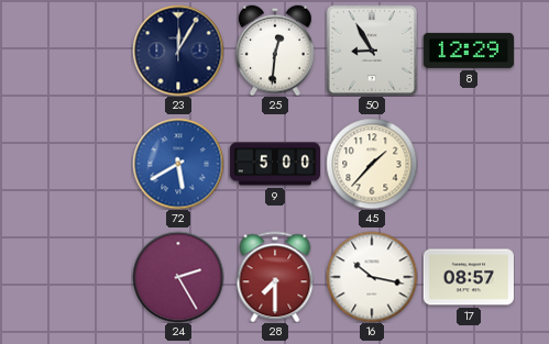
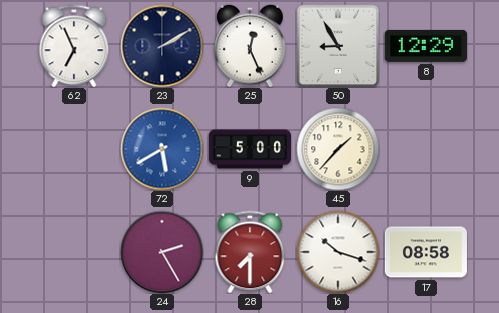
62: none -> 6:56 (74, 46)
23: 12:05 -> 2:10 (162, 46)
25: 12:31 -> 12:26 (250, 46)
16: 10:17 -> 10:18 (338, 252)
17: 08:57 -> 08:58 (425, 252)
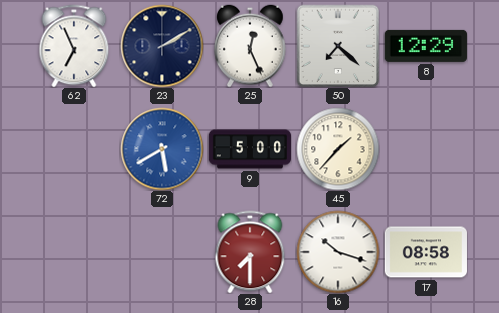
50: 8:55 -> 7:22 (338, 46)
24: 2:25 -> none (162, 252)
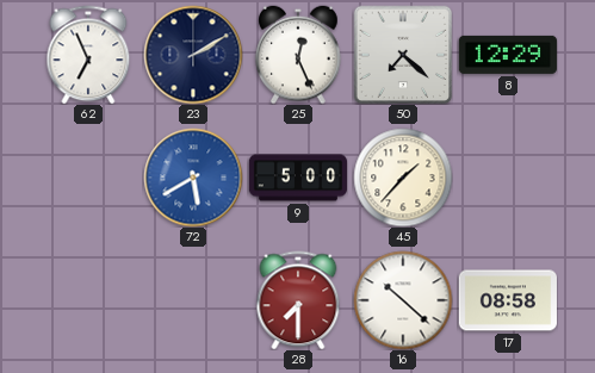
16: 10:18 -> 10:22 (403, 300)
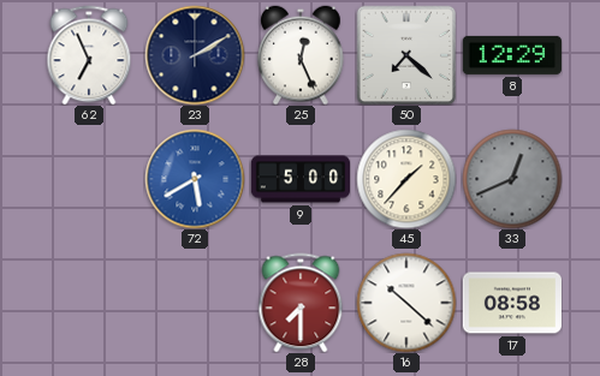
33: none -> 12:41 (512, 179)
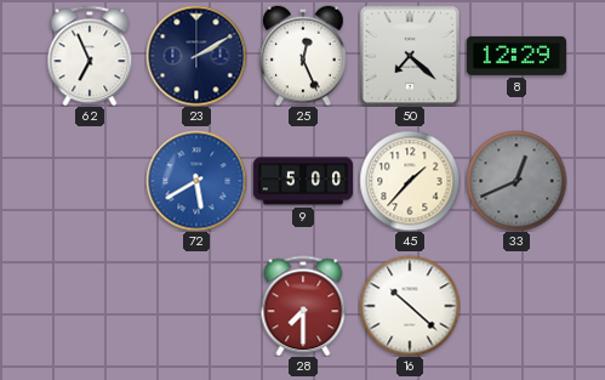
17: 08:58 -> none (511, 303)
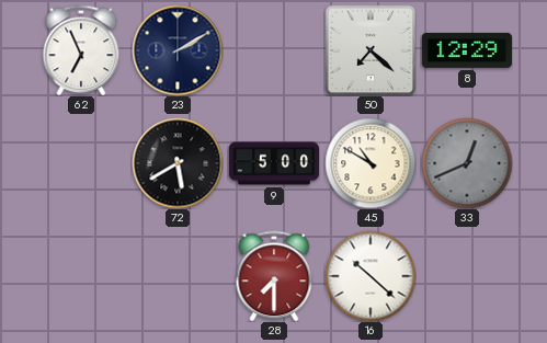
25: 12:26 -> none (303, 56)
72 dial: blue -> black (178, 163)
45: 1:37 -> 10:50 (371, 163)
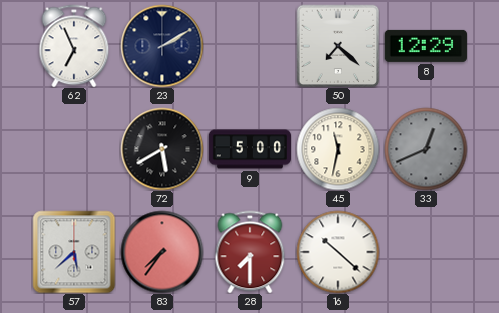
45: 10:50 -> 11:32 (338, 149)
57: none -> 5:38 (74, 252)
83: none -> 7:36 (162, 252)
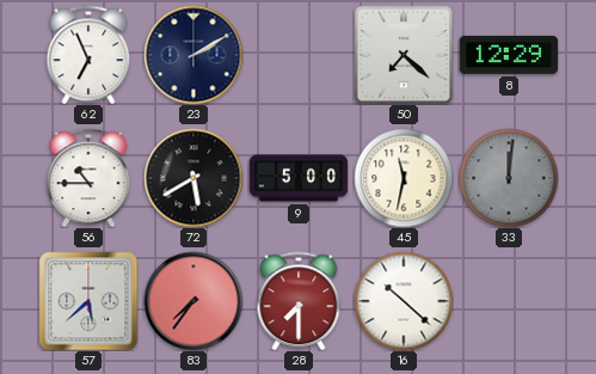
56: none -> 10:45 (88, 178)
33: 12:41 -> 12:01 (509, 178)
